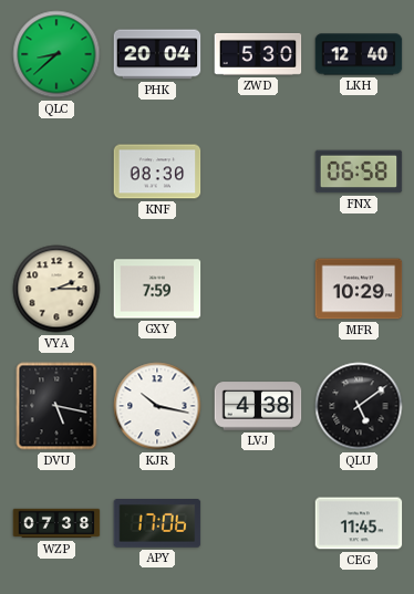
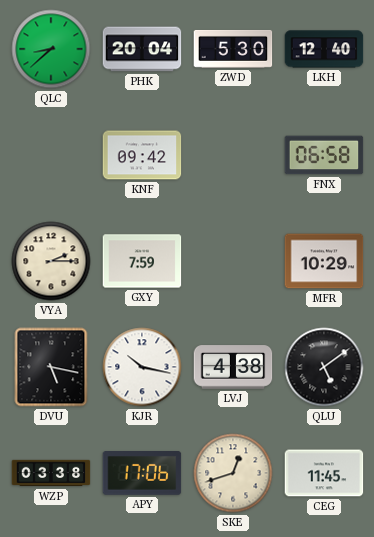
KNF: 08:30 -> 09:42 (142, 155)
WZP: 07:38 -> 03:38 (51, 473)
SKE: none -> 12:42 (233, 473)
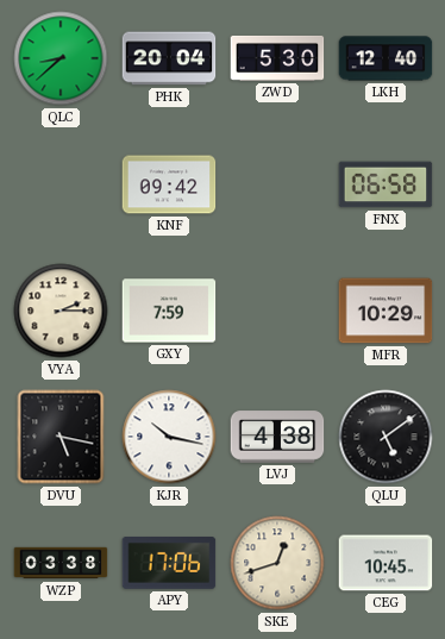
CEG: 11:45 -> 10:45 (386, 563)
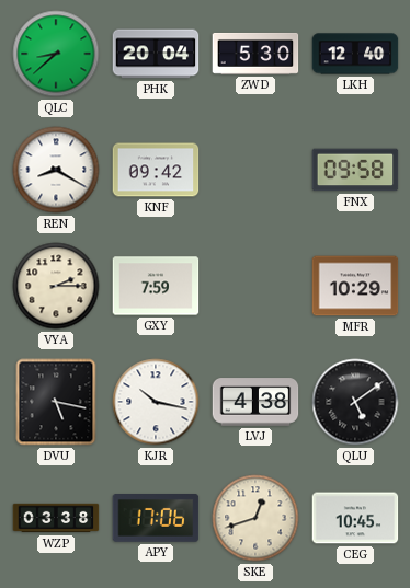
REN: none -> 8:20 (56, 170)
FNX: 06:58 -> 09:58 (355, 170)
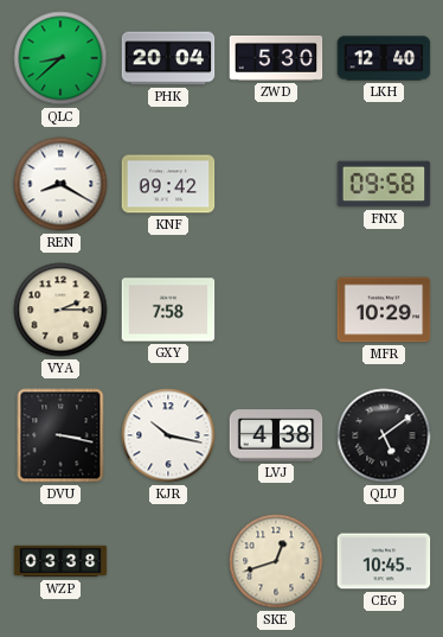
GXY: 7:59 -> 7:58 (168, 310)
DVU: 5:17 -> 3:17 (60, 435)
APY: 17:06 -> none (156, 519)
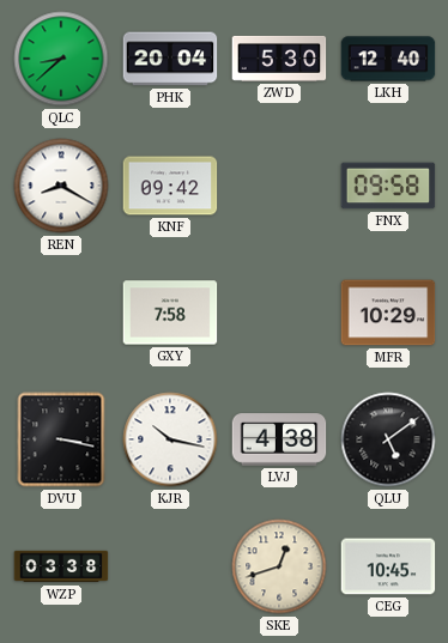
VYA: 2:15 -> none (60, 310)
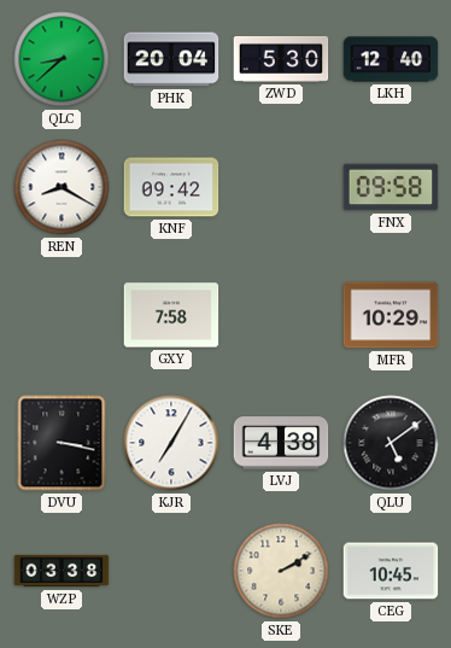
KJR: 10:17 -> 7:05 (171, 443)
SKE: 12:42 -> 2:10 (281, 571)
